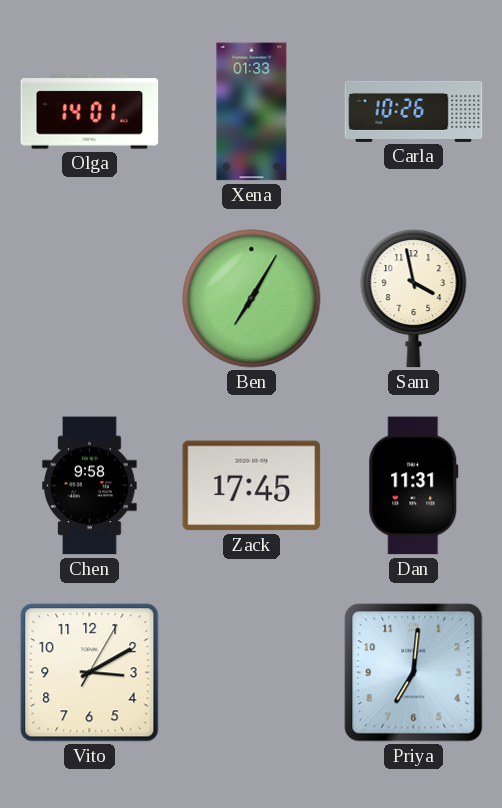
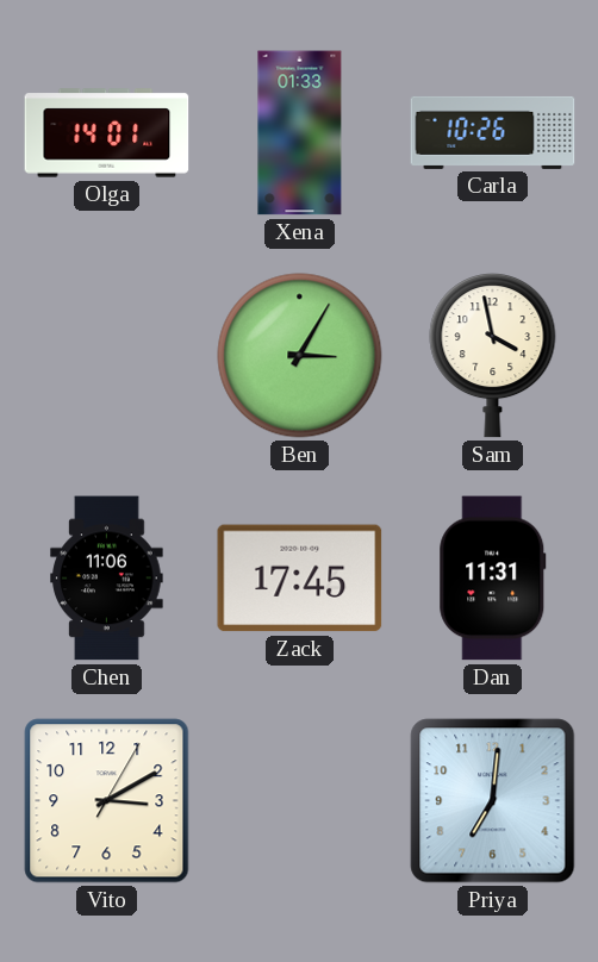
Ben: 7:05 -> 3:05 (300, 356)
Chen: 9:58 -> 11:06 (107, 579)
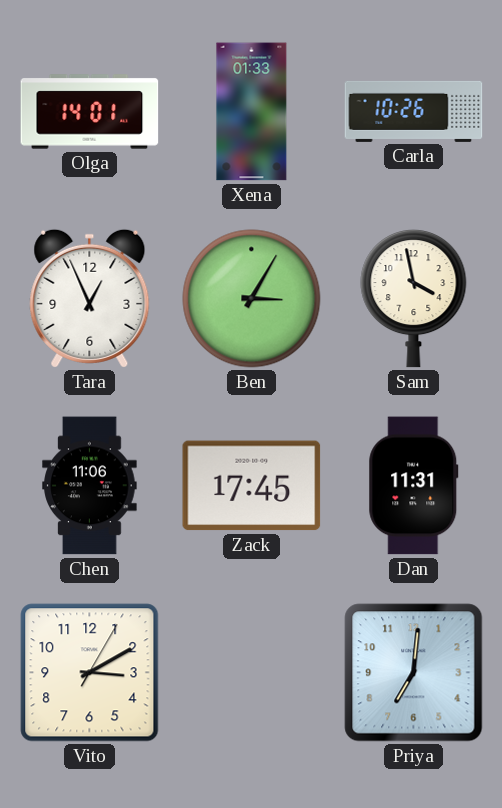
Tara: none -> 12:56 (90, 298)
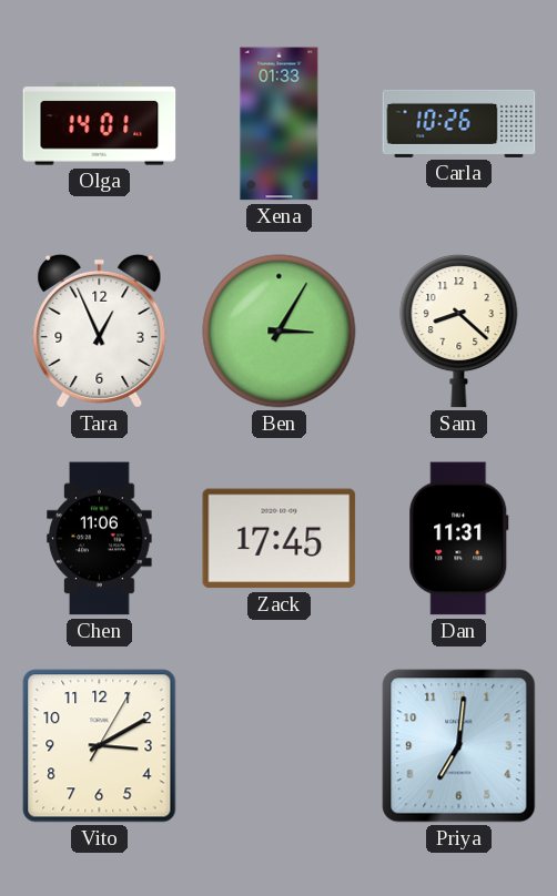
Sam: 3:58 -> 8:22 (459, 332)
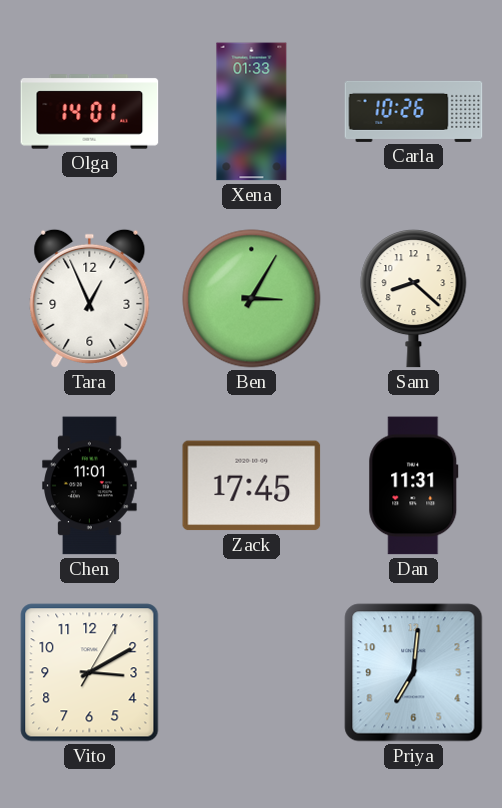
Chen: 11:06 -> 11:01 (90, 486)
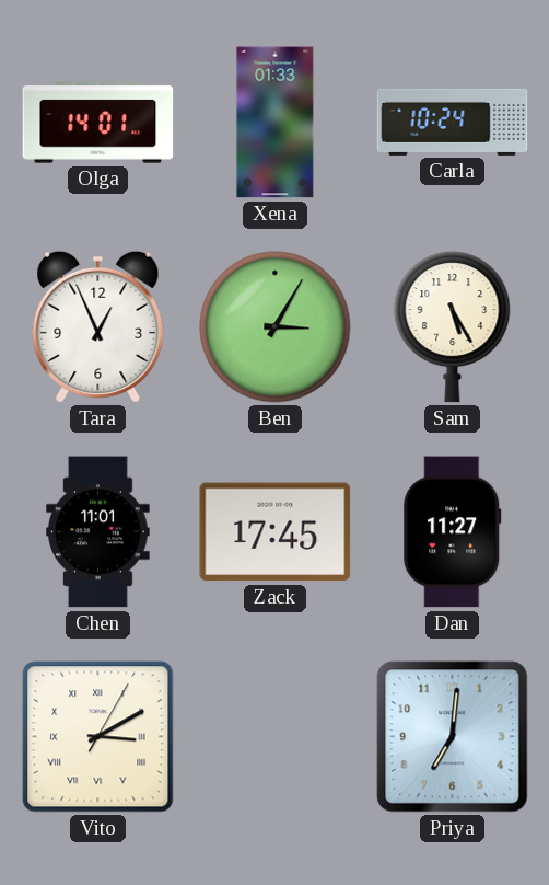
Carla: 10:26 -> 10:24 (453, 122)
Sam: 8:22 -> 5:25 (453, 327)
Dan: 11:31 -> 11:27 (453, 532)
Vito numerals: Arabic -> Roman (98, 737)
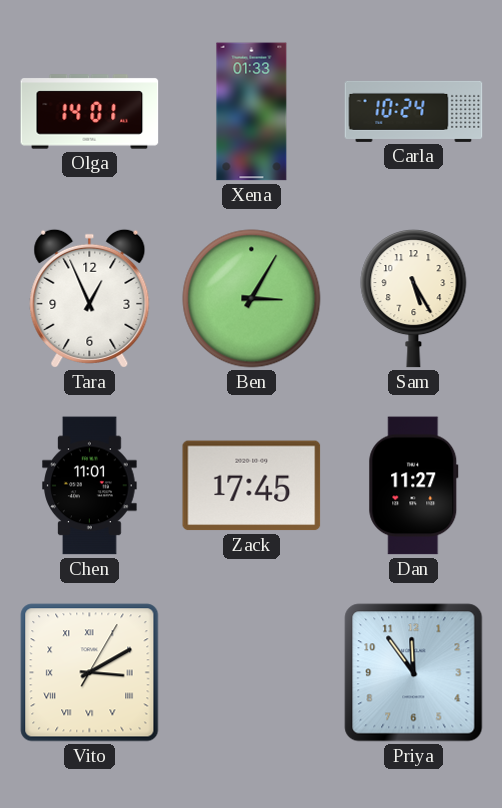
Priya: 7:01 -> 11:54 (414, 673)
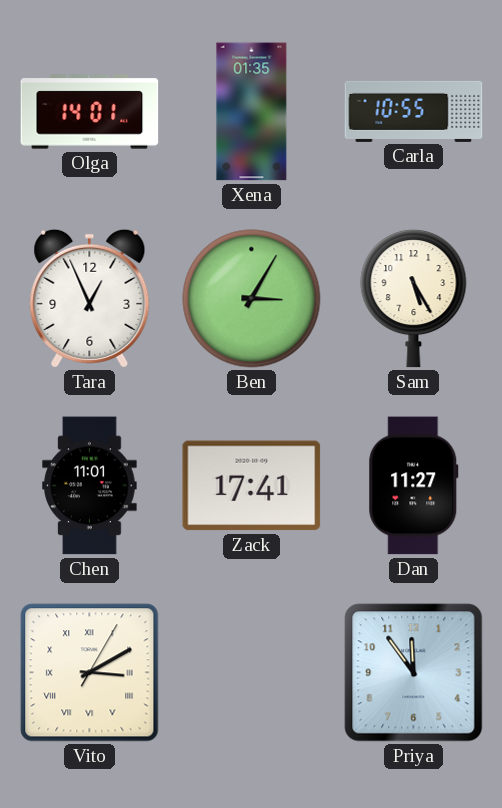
Xena: 01:33 -> 01:35 (252, 112)
Carla: 10:24 -> 10:55 (414, 111)
Zack: 17:45 -> 17:41 (252, 486)
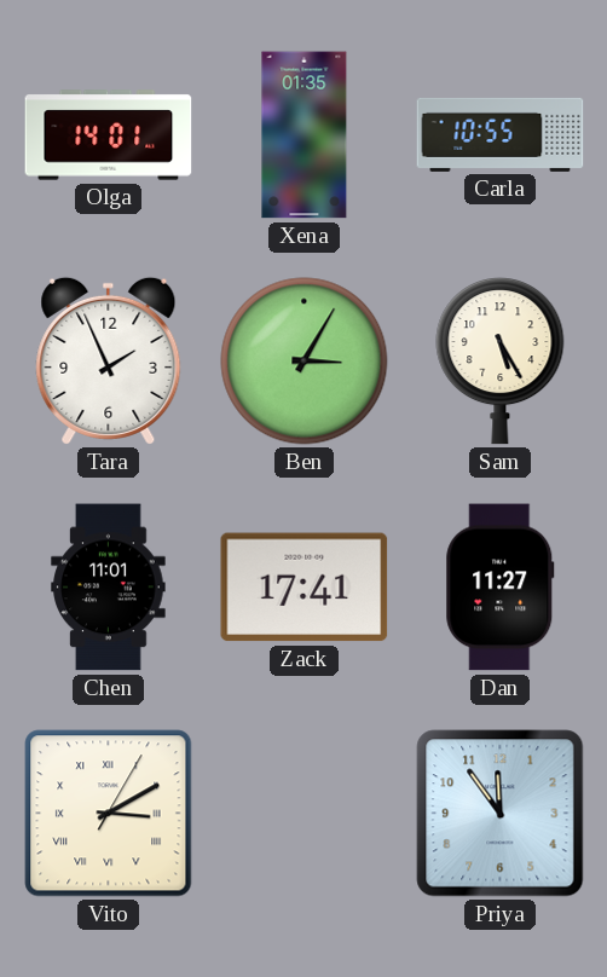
Tara: 12:56 -> 1:56 (109, 360)
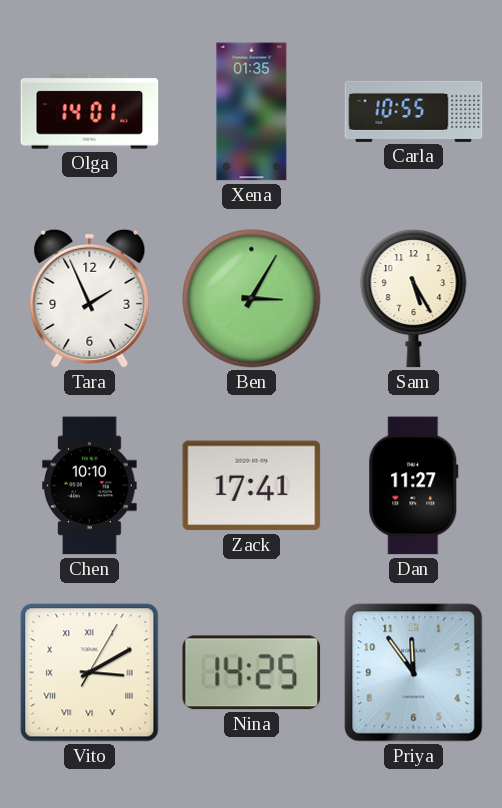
Chen: 11:01 -> 10:10 (90, 486)
Nina: none -> 14:25 (252, 673)
